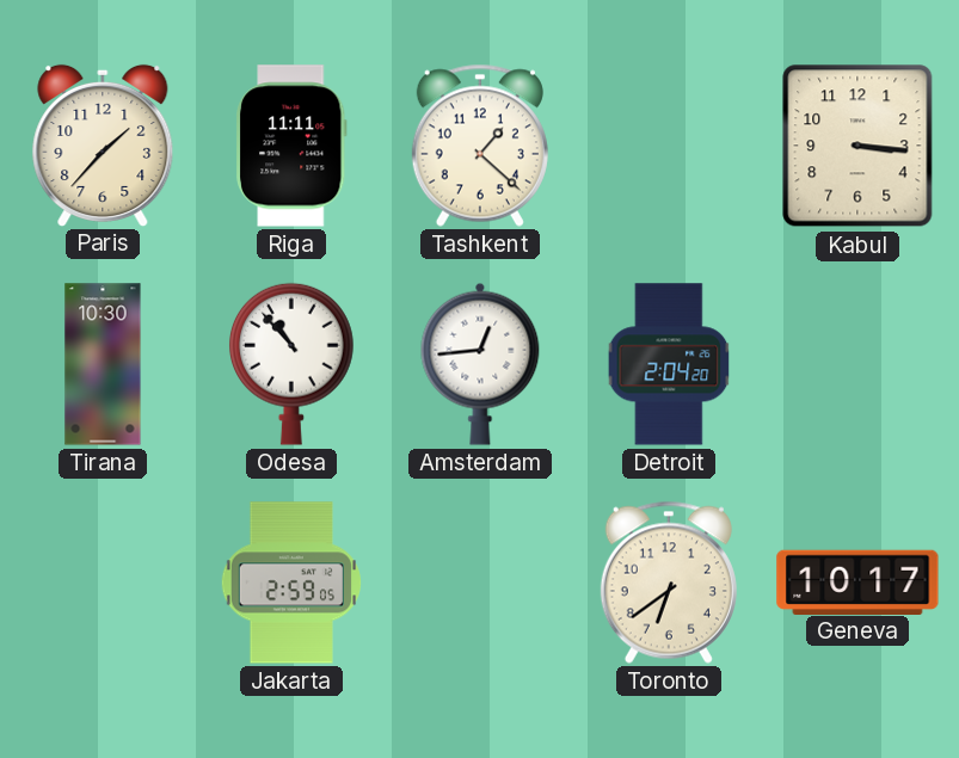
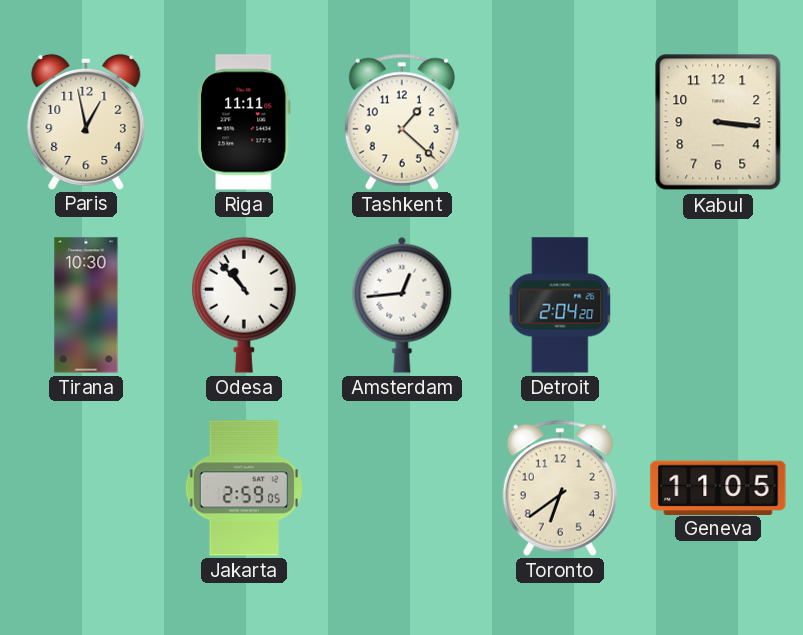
Paris: 1:37 -> 12:58 (86, 121)
Geneva: 10:17 -> 11:05 (718, 487)
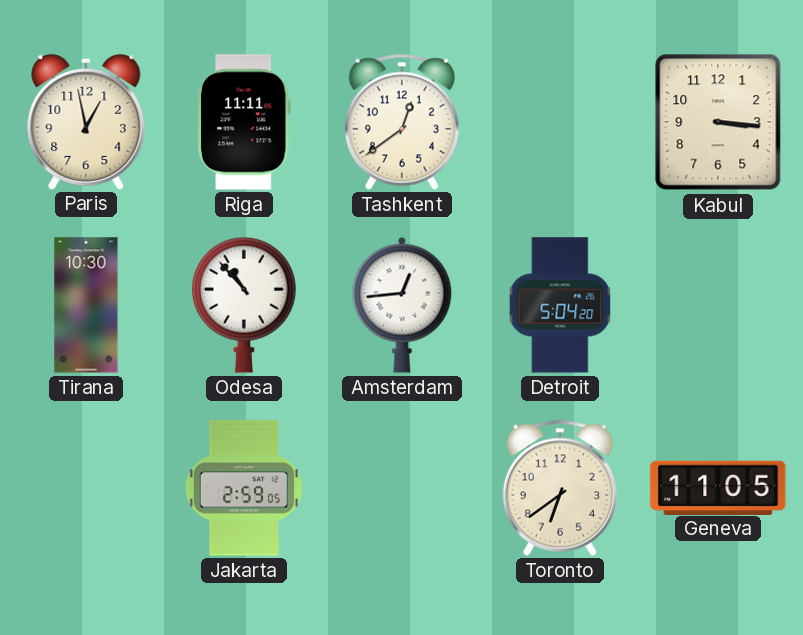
Tashkent: 1:22 -> 12:39 (402, 122)
Detroit: 2:04 -> 5:04 (560, 305)
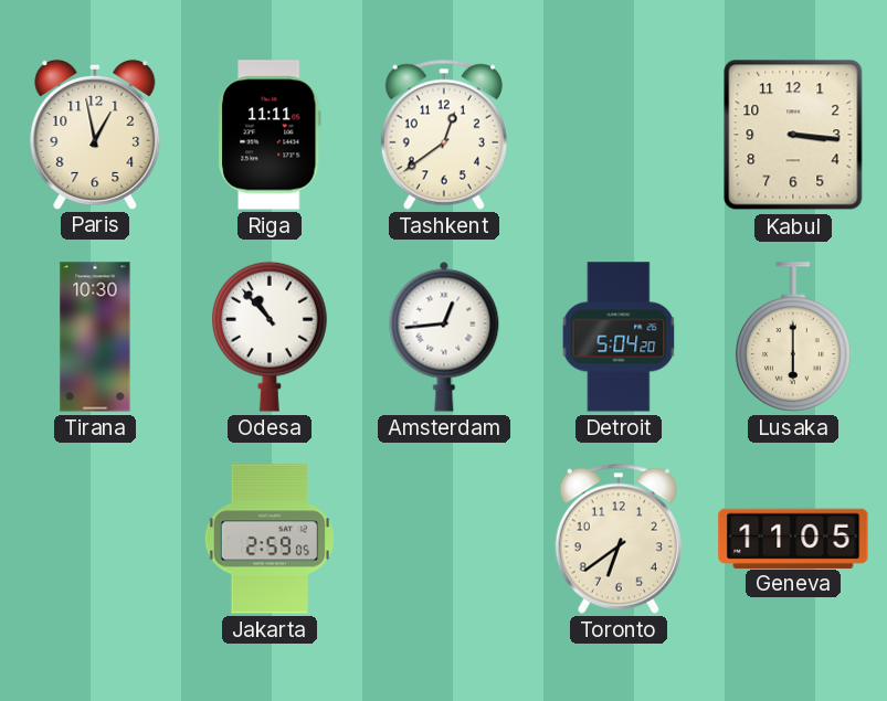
Lusaka: none -> 6:00 (793, 337)
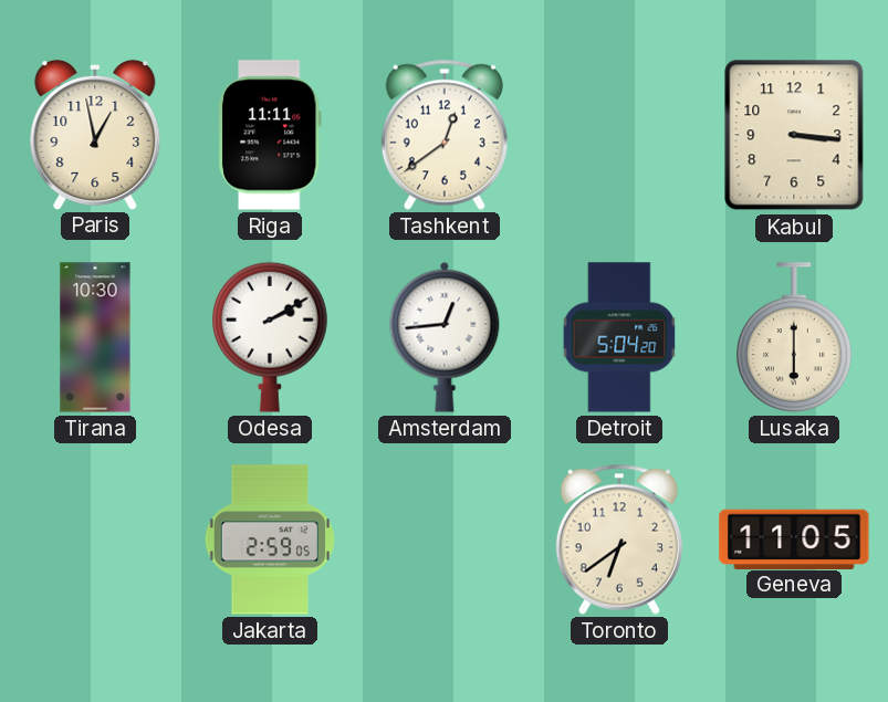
Odesa: 10:53 -> 2:10 (270, 337)
